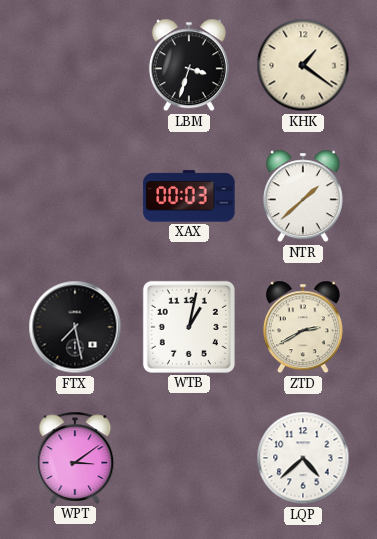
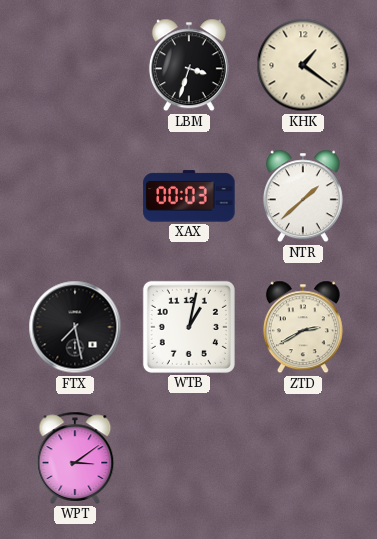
LQP: 4:38 -> none (303, 458)
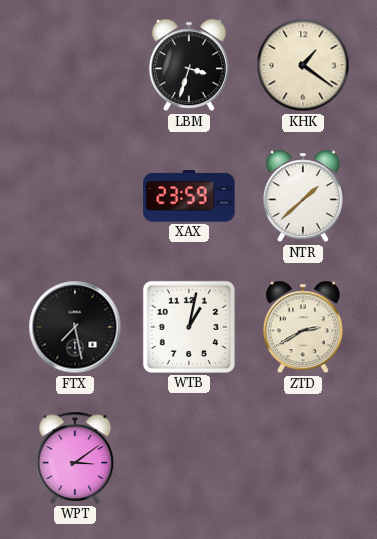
XAX: 00:03 -> 23:59 (189, 196)
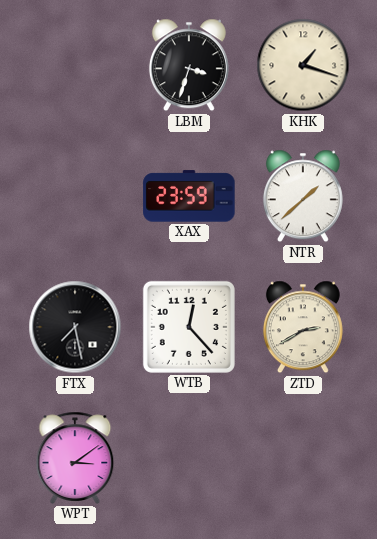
KHK: 1:21 -> 1:18 (303, 65)
WTB: 1:02 -> 12:23 (189, 327)
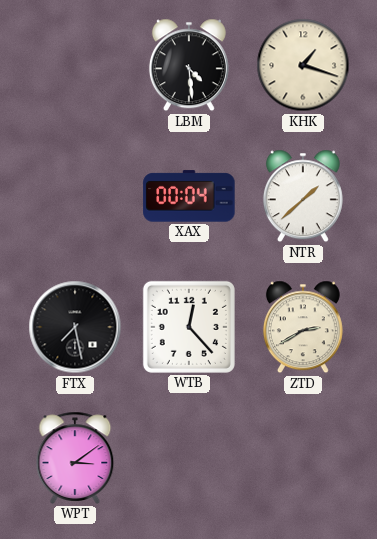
LBM: 3:33 -> 4:29 (189, 65)
XAX: 23:59 -> 00:04 (189, 196)
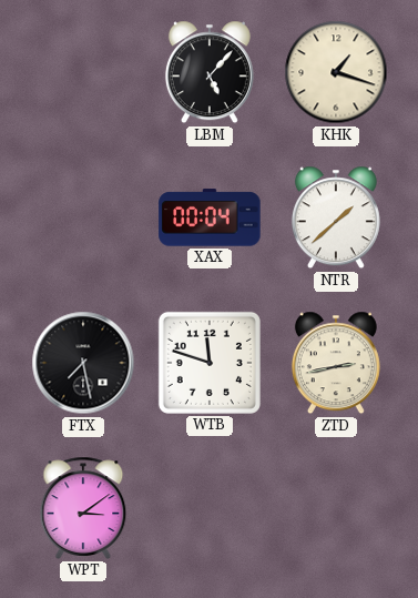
LBM: 4:29 -> 5:07 (210, 72)
WTB: 12:23 -> 11:48 (210, 363)
ZTD: 2:40 -> 2:43 (336, 363)
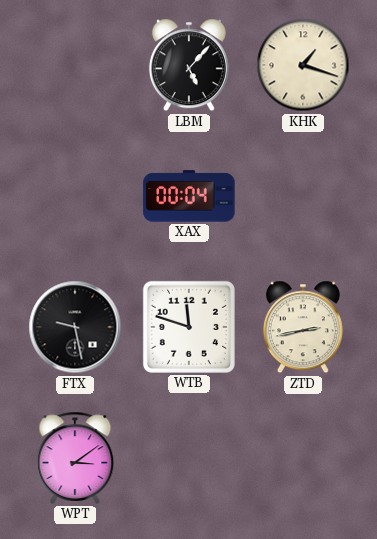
NTR: 1:38 -> none (336, 217)
FTX: 7:28 -> 9:28 (75, 327)
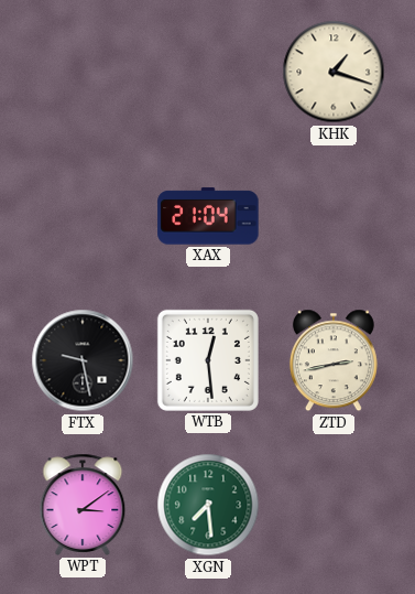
LBM: 5:07 -> none (189, 65)
XAX: 00:04 -> 21:04 (208, 216)
WTB: 11:48 -> 12:29 (208, 360)
XGN: none -> 7:29 (208, 505)
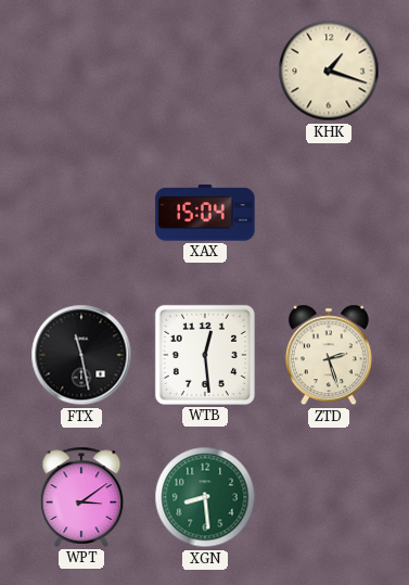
XAX: 21:04 -> 15:04 (205, 213)
FTX: 9:28 -> 11:28 (81, 355)
ZTD: 2:43 -> 2:27 (329, 355)
XGN: 7:29 -> 8:29 (205, 497)
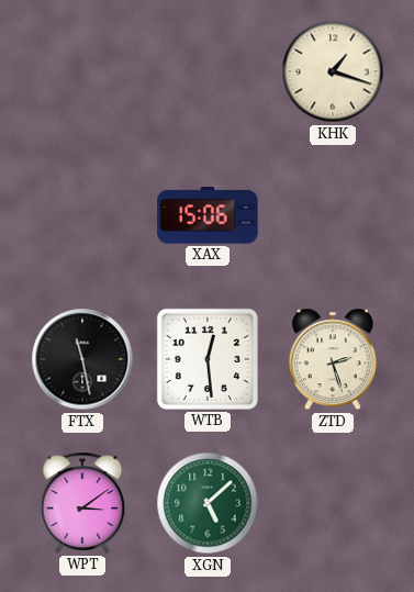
XAX: 15:04 -> 15:06 (208, 215)
XGN: 8:29 -> 5:08 (208, 503)
